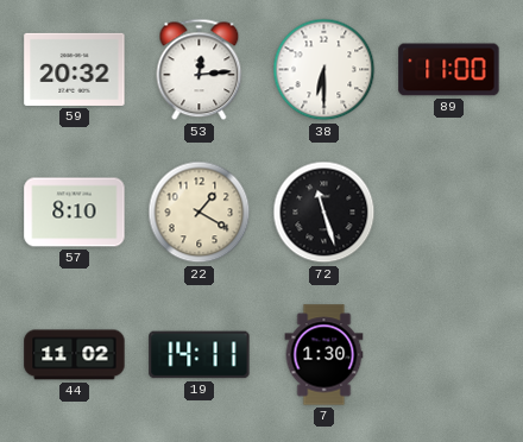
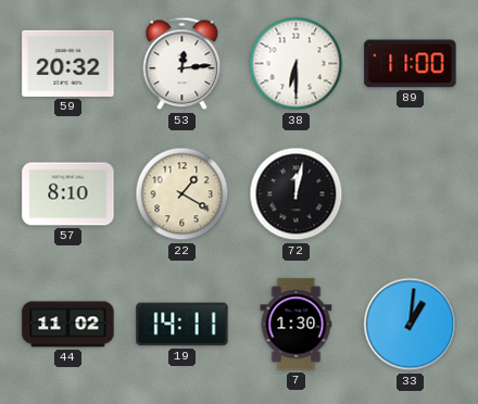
72: 11:27 -> 12:02 (297, 194)
33: none -> 1:01 (411, 325)
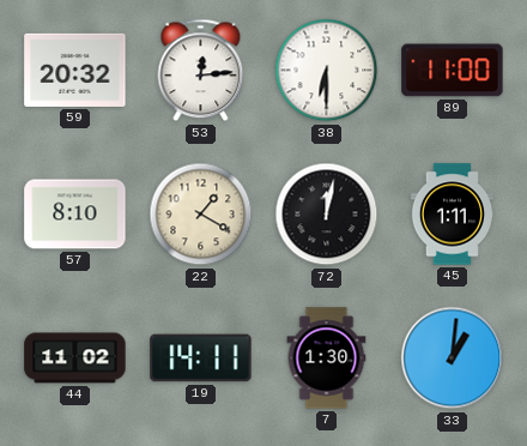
45: none -> 1:11 (452, 215)
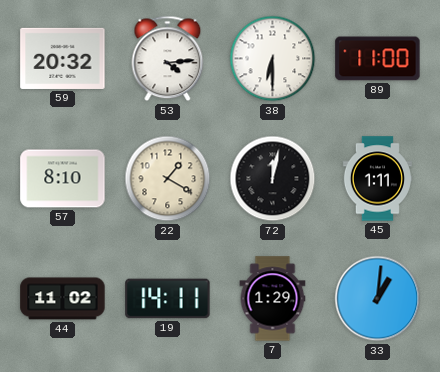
53: 12:14 -> 4:14 (168, 59)
7: 1:30 -> 1:29 (273, 299)
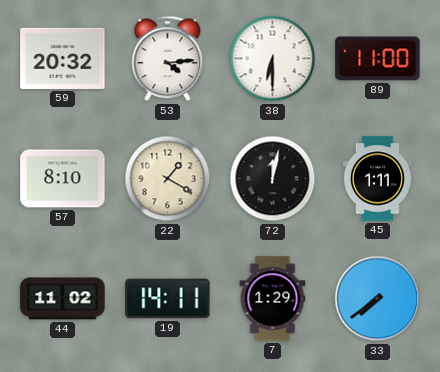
33: 1:01 -> 7:39 (378, 299)
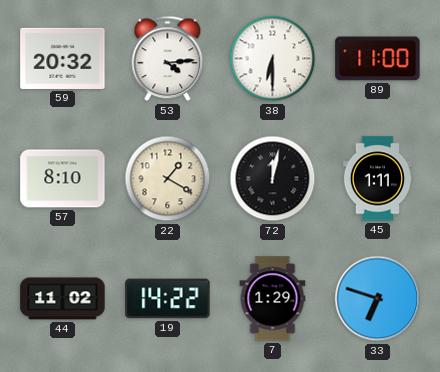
19: 14:11 -> 14:22 (168, 299)
33: 7:39 -> 6:48 (378, 299)
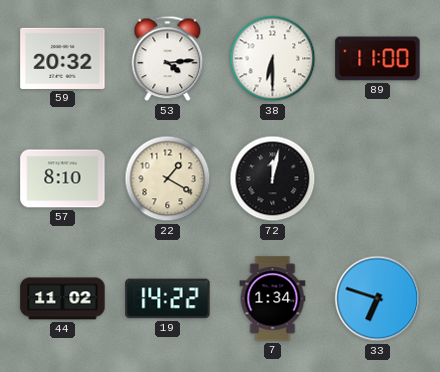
45: 1:11 -> none (377, 179)
7: 1:29 -> 1:34 (273, 299)
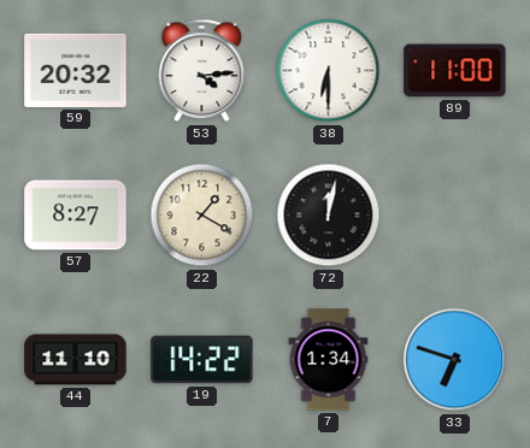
57: 8:10 -> 8:27 (76, 216)
44: 11:02 -> 11:10 (76, 360)
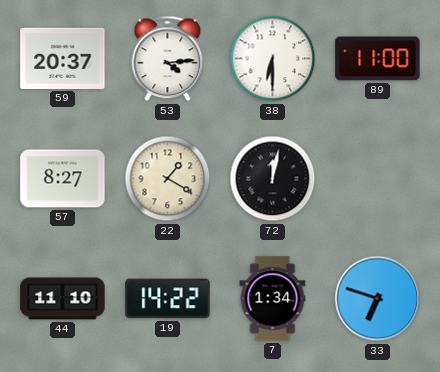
59: 20:32 -> 20:37 (63, 58)
